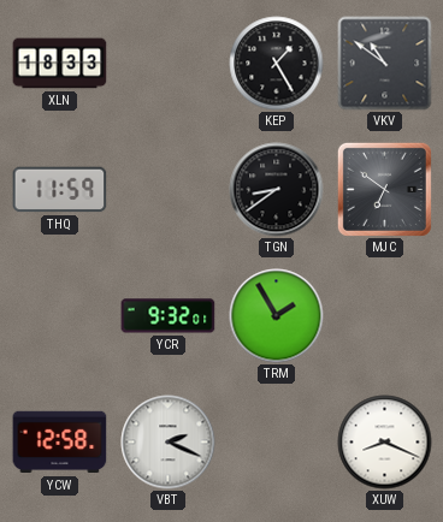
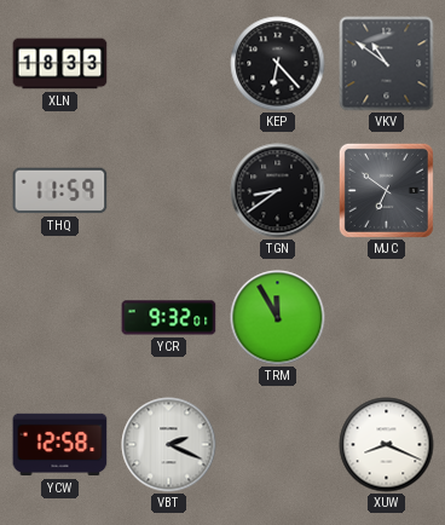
KEP: 1:25 -> 6:23 (278, 64)
TRM: 1:55 -> 11:55 (278, 318)
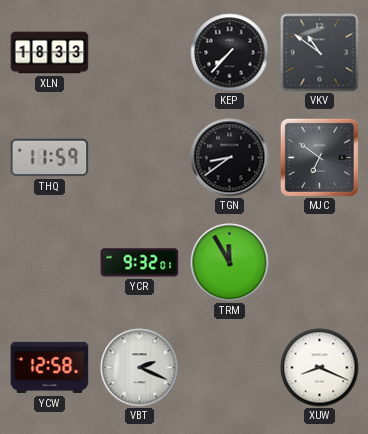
KEP: 6:23 -> 7:37 (230, 53)
